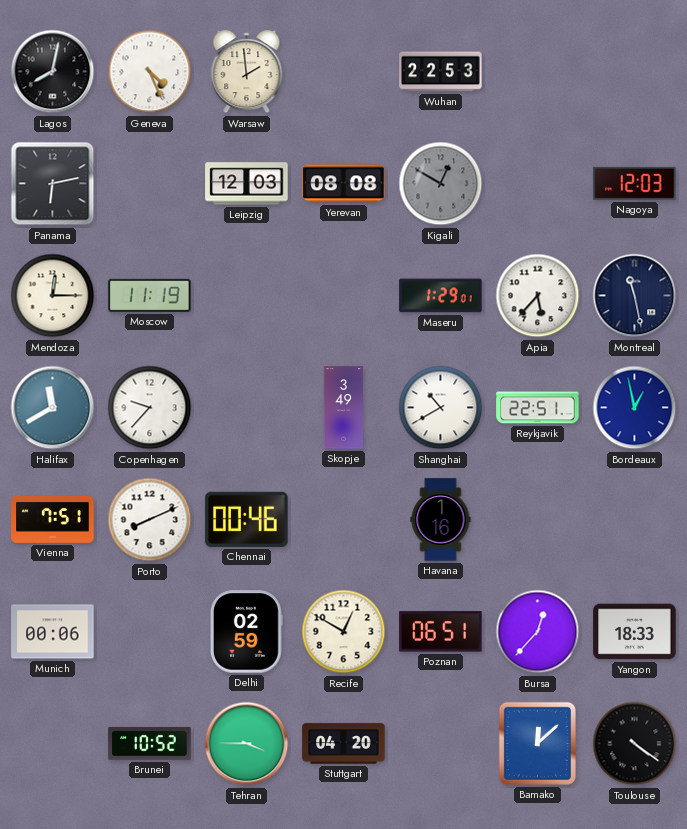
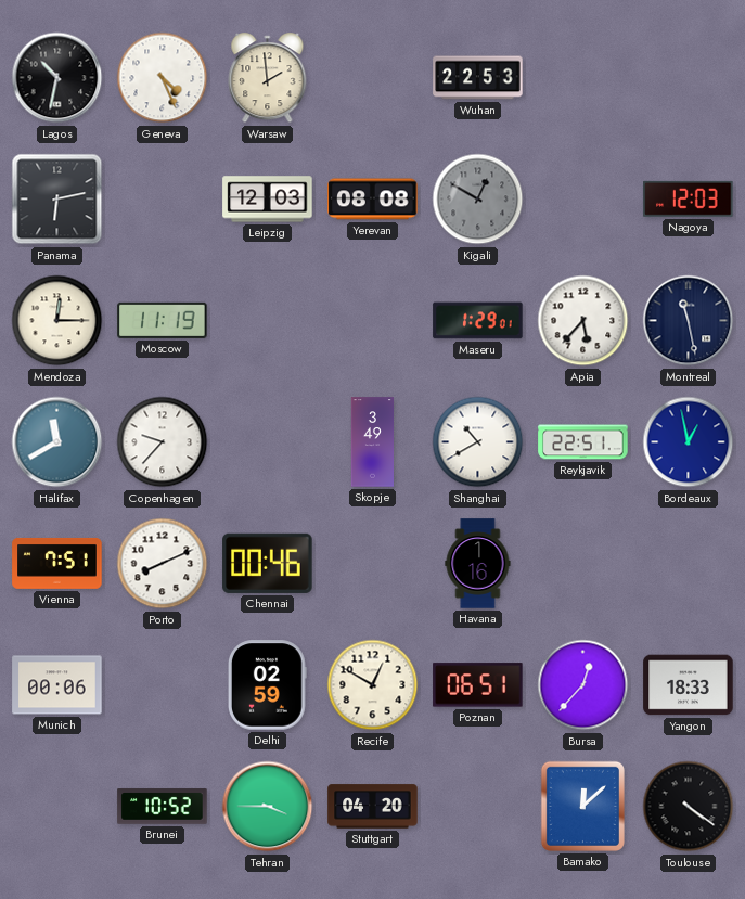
Lagos: 8:02 -> 10:32 (57, 78)
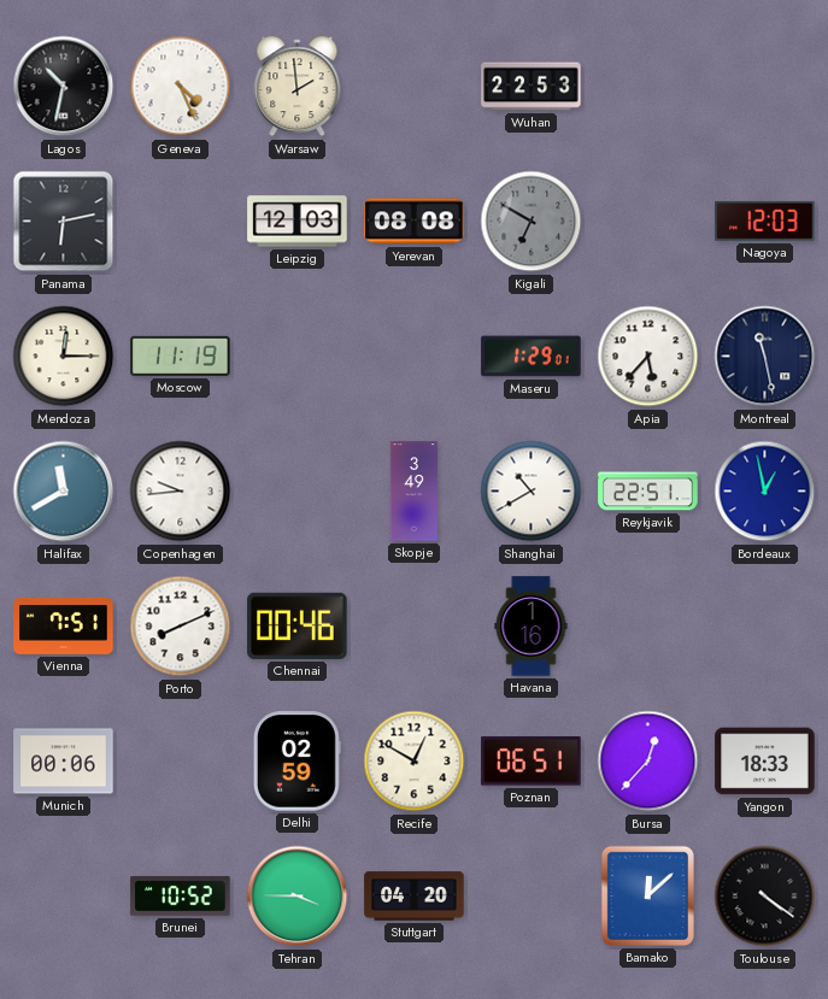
Kigali: 12:50 -> 6:50 (532, 222)
Copenhagen: 9:37 -> 9:44 (181, 492)
